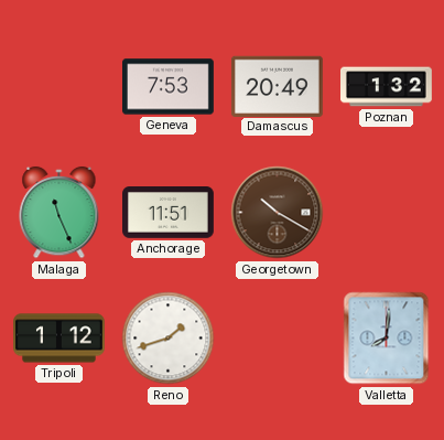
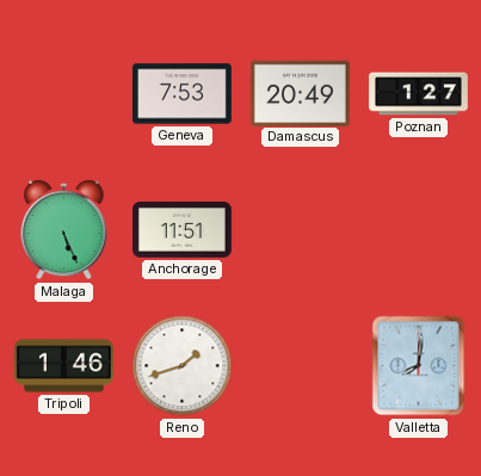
Poznan: 1:32 -> 1:27 (419, 94)
Malaga: 11:26 -> 5:26 (64, 230)
Georgetown: 10:20 -> none (278, 213)
Tripoli: 1:12 -> 1:46 (64, 366)
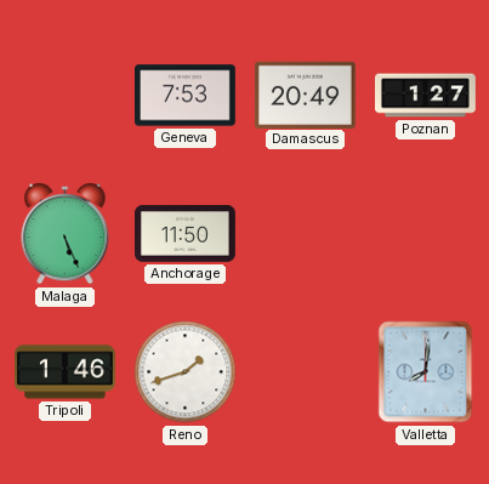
Anchorage: 11:51 -> 11:50 (186, 234)
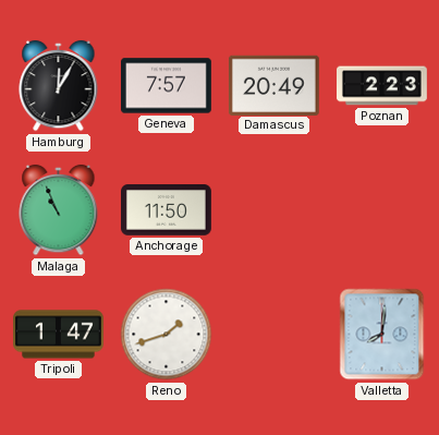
Hamburg: none -> 12:05 (59, 86)
Geneva: 7:53 -> 7:57 (167, 86)
Poznan: 1:27 -> 2:23 (382, 86)
Malaga: 5:26 -> 10:56 (59, 210)
Tripoli: 1:46 -> 1:47 (59, 335)
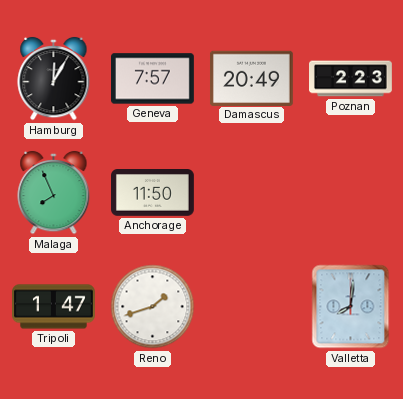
Malaga: 10:56 -> 7:56 (54, 193)
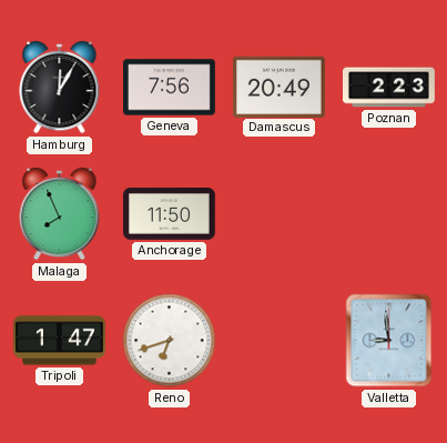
Geneva: 7:57 -> 7:56 (170, 88)
Reno: 1:42 -> 6:42 (170, 341)
Valletta: 8:01 -> 8:59 (389, 341)
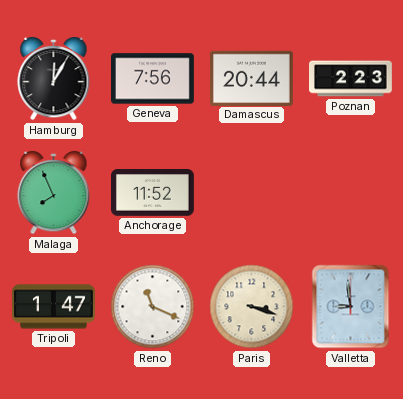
Damascus: 20:49 -> 20:44 (251, 78)
Anchorage: 11:50 -> 11:52 (153, 193)
Reno: 6:42 -> 11:19 (153, 307)
Paris: none -> 3:18 (252, 307)
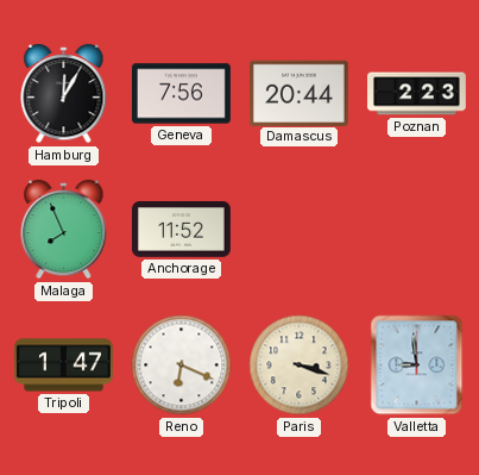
Reno: 11:19 -> 6:19 (182, 365)
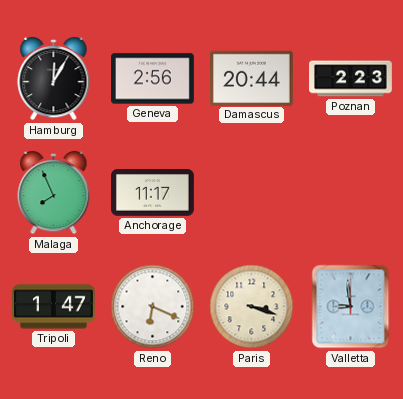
Geneva: 7:56 -> 2:56 (153, 79)
Anchorage: 11:52 -> 11:17 (153, 193)
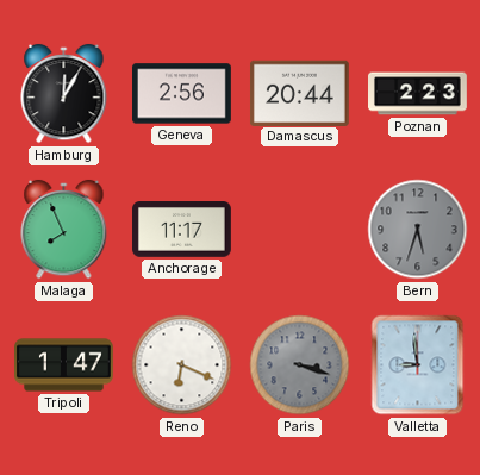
Bern: none -> 5:33 (418, 230)
Paris dial: cream -> grey (300, 365)
